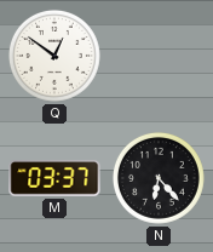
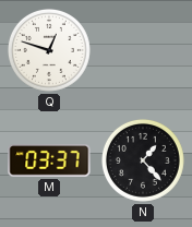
Q: 12:51 -> 12:48 (49, 50)
N: 6:23 -> 1:23 (143, 160)
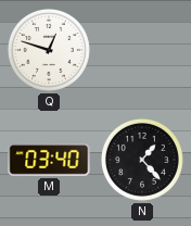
M: 03:37 -> 03:40 (49, 160)
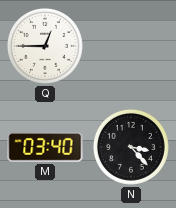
Q: 12:48 -> 12:45 (45, 46)
N: 1:23 -> 3:23 (131, 147)
